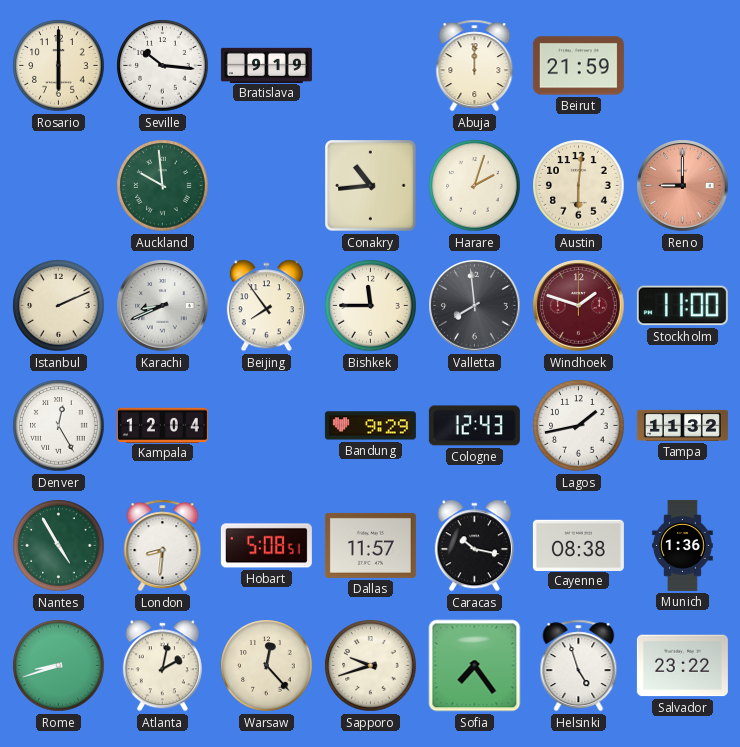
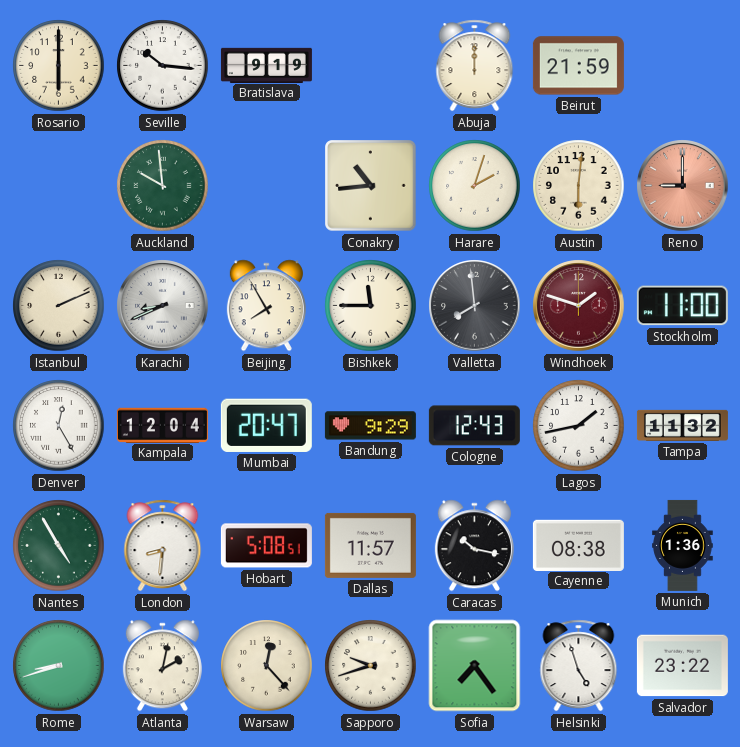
Beijing: 7:54 -> 7:55 (266, 306)
Mumbai: none -> 20:47 (266, 425)
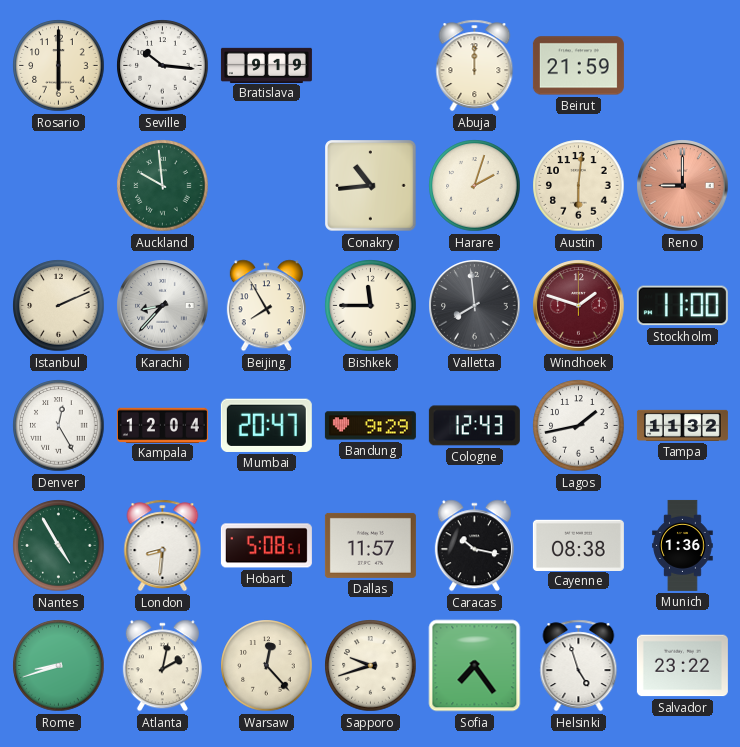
Karachi: 8:41 -> 8:37 (163, 306)
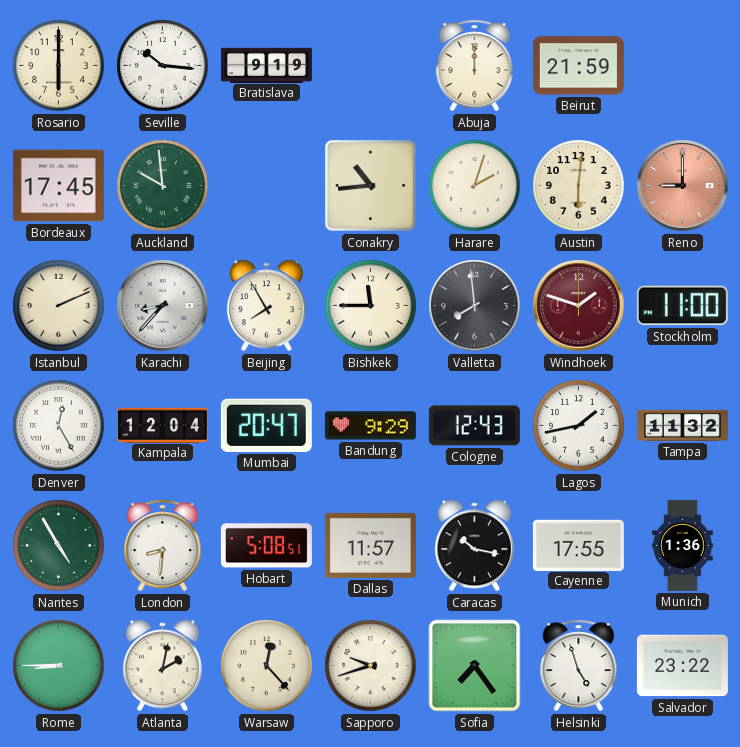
Bordeaux: none -> 17:45 (58, 186)
Cayenne: 08:38 -> 17:55 (578, 545)
Rome: 8:42 -> 8:45 (59, 666)
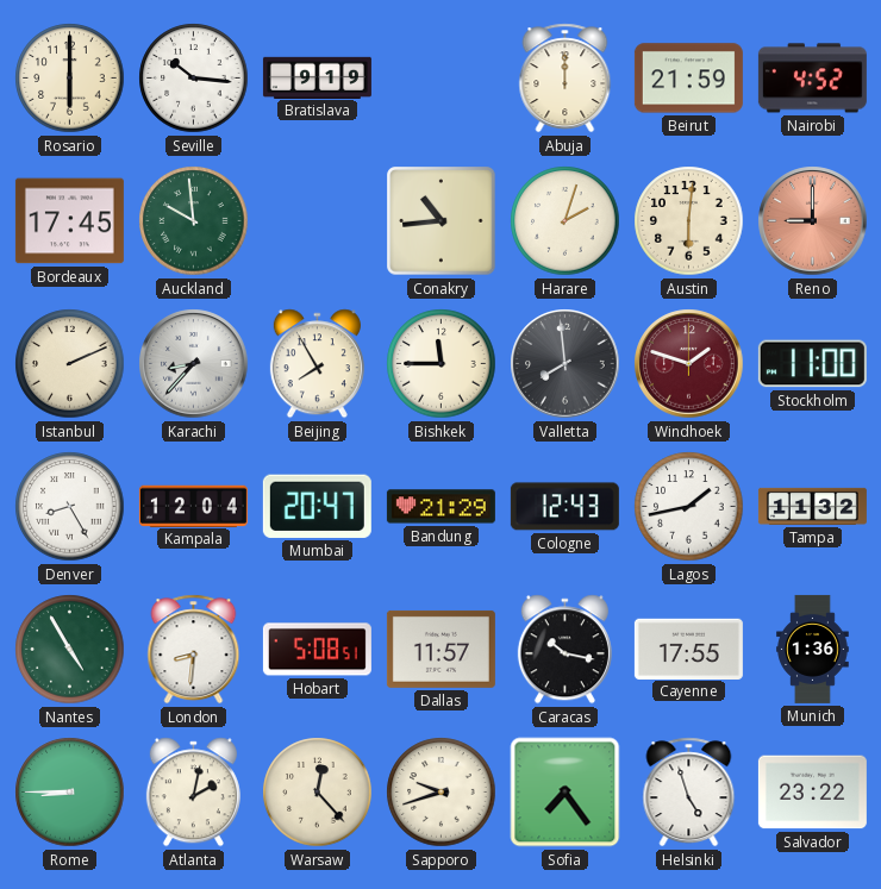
Nairobi: none -> 4:52 (812, 79)
Denver: 12:25 -> 8:25 (70, 507)
Bandung: 9:29 -> 21:29 (440, 507)
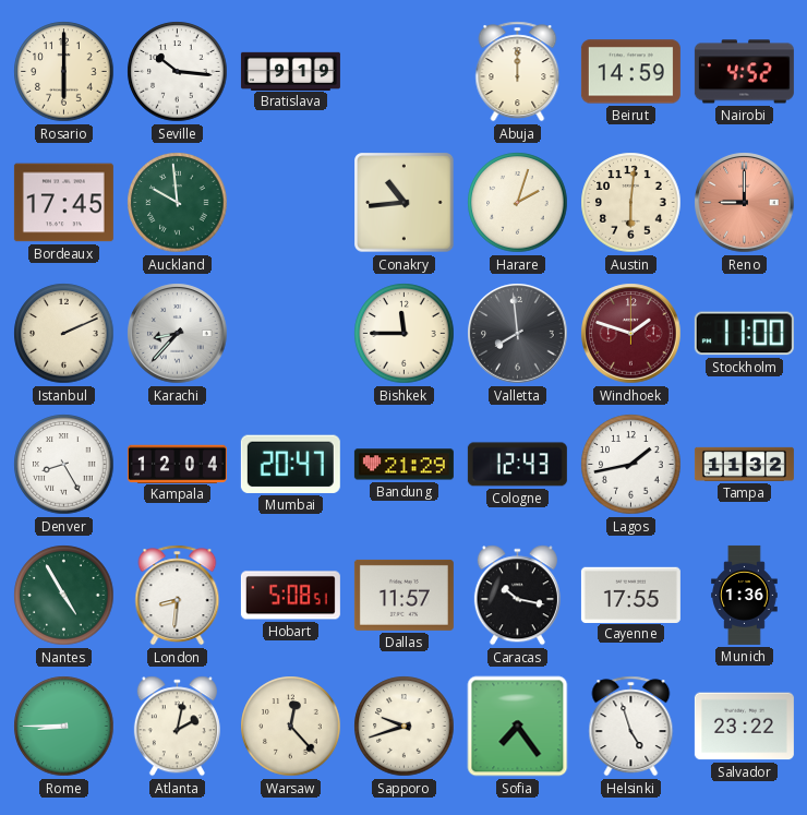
Beirut: 21:59 -> 14:59 (630, 72)
Beijing: 7:55 -> none (317, 364)
